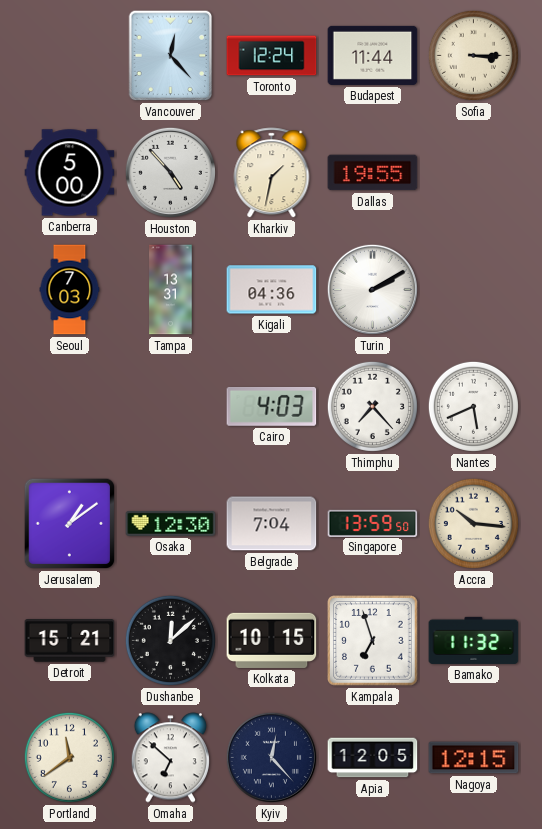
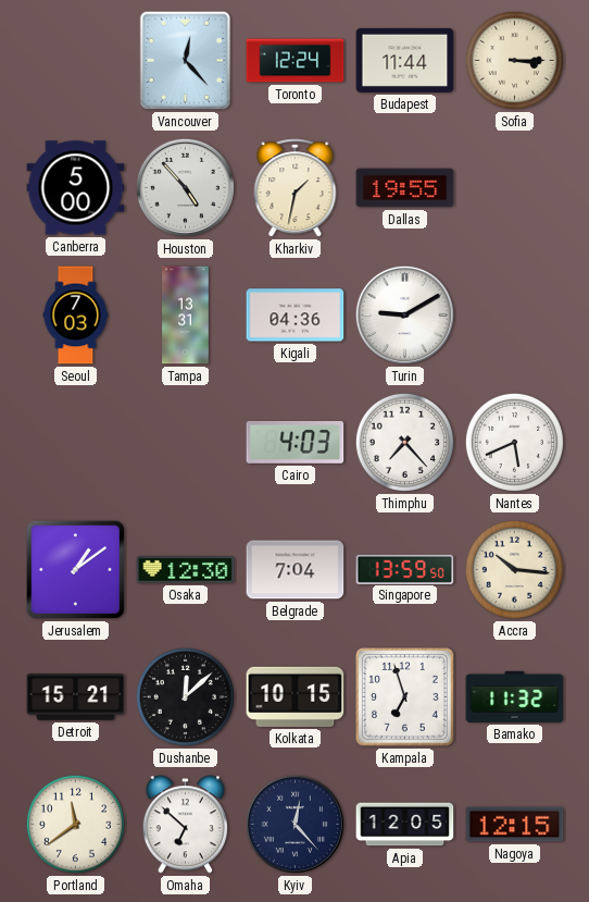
Turin: 2:10 -> 9:10 (404, 314)
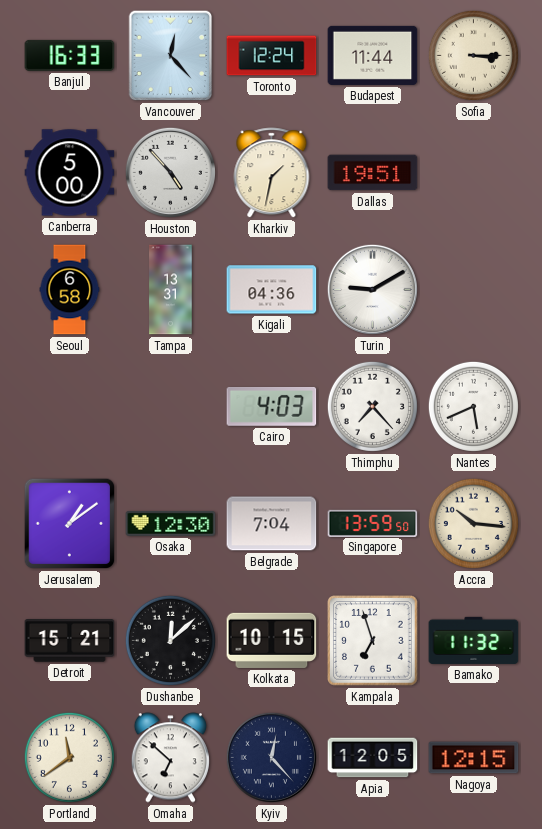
Banjul: none -> 16:33 (70, 55)
Dallas: 19:55 -> 19:51 (373, 173)
Seoul: 7:03 -> 6:58 (70, 290)
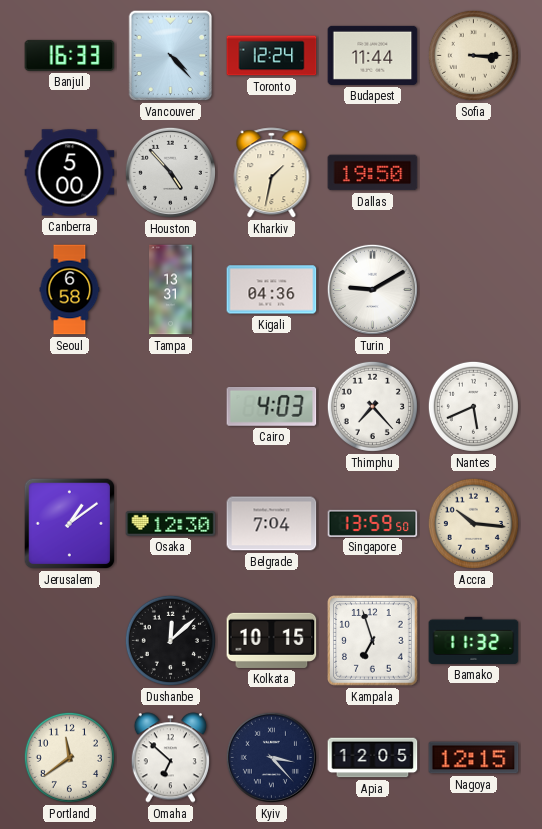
Vancouver: 12:23 -> 4:23 (171, 56)
Dallas: 19:51 -> 19:50 (373, 173)
Detroit: 15:21 -> none (70, 641)
Kyiv: 12:23 -> 3:23 (271, 757)
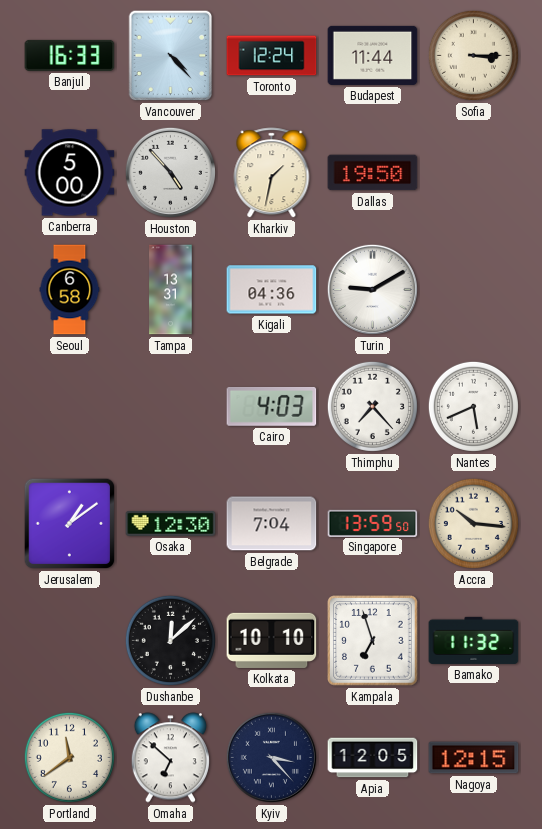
Kolkata: 10:15 -> 10:10 (272, 640)
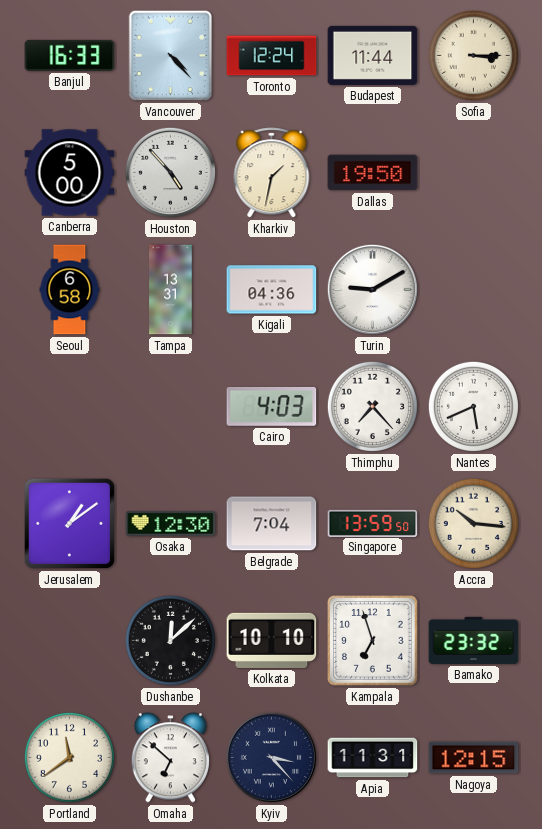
Bamako: 11:32 -> 23:32 (474, 640)
Apia: 12:05 -> 11:31 (373, 758)
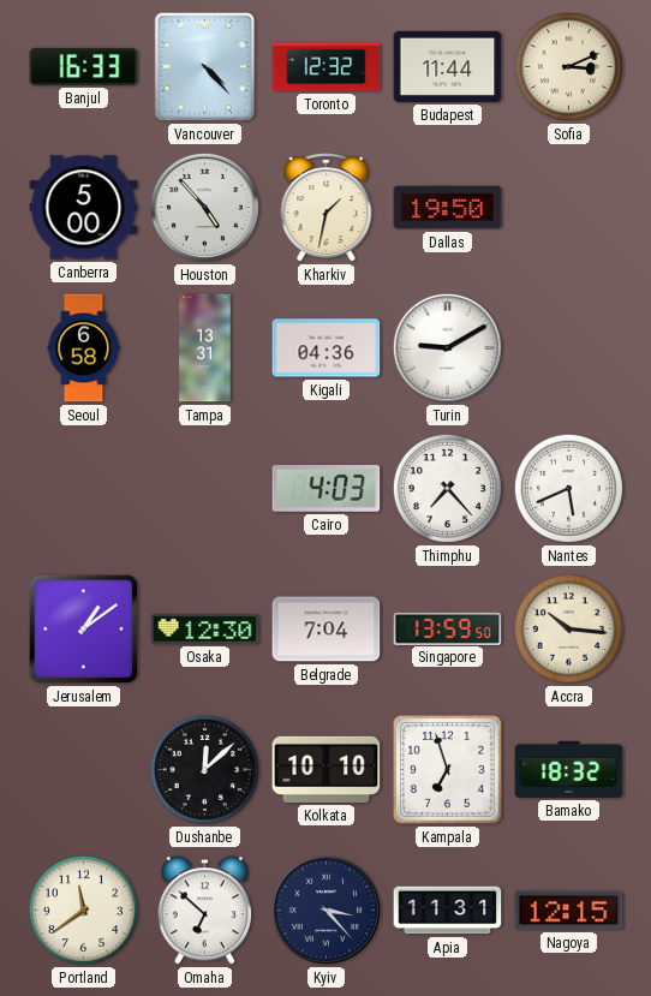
Toronto: 12:24 -> 12:32 (327, 67)
Sofia: 3:15 -> 3:11 (568, 66)
Bamako: 23:32 -> 18:32 (569, 769)
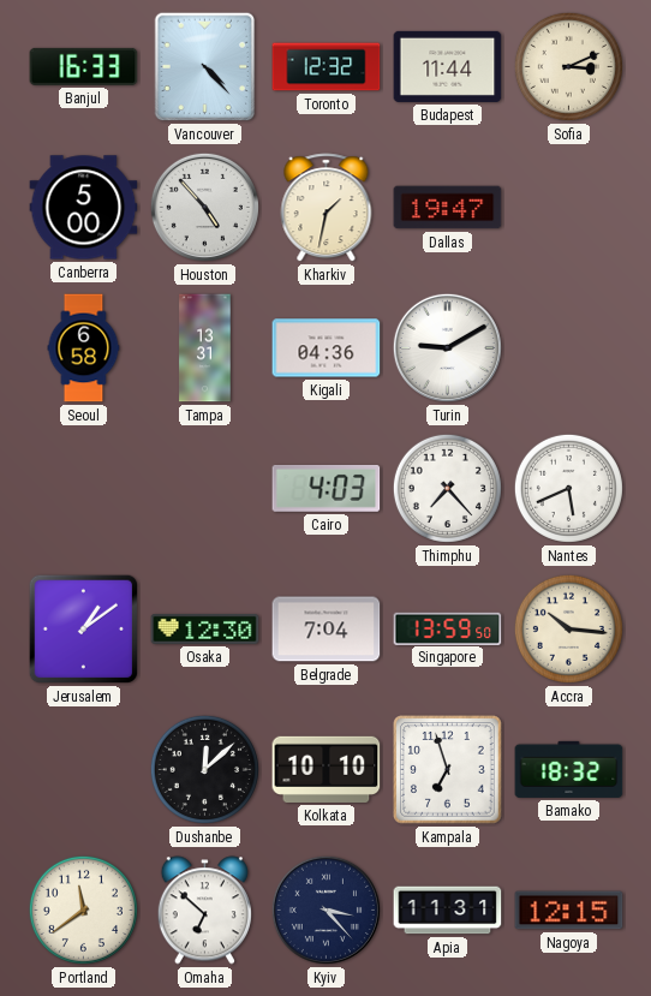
Dallas: 19:50 -> 19:47 (448, 208)
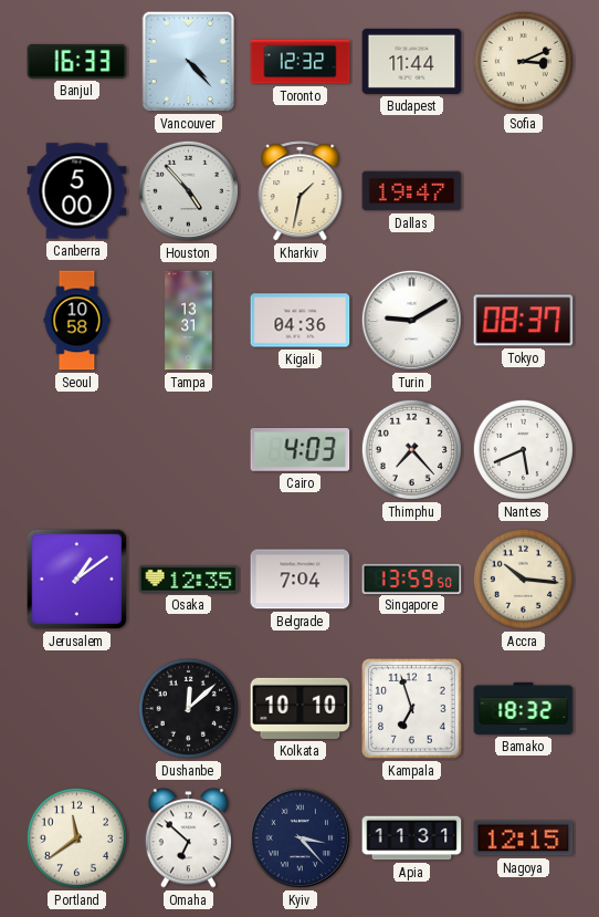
Seoul: 6:58 -> 10:58 (77, 321)
Tokyo: none -> 08:37 (524, 321)
Osaka: 12:30 -> 12:35 (189, 579)
